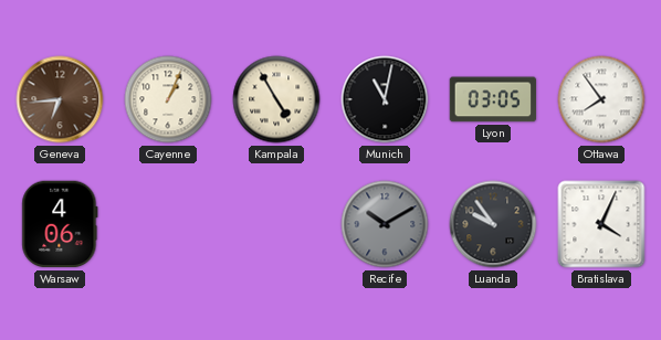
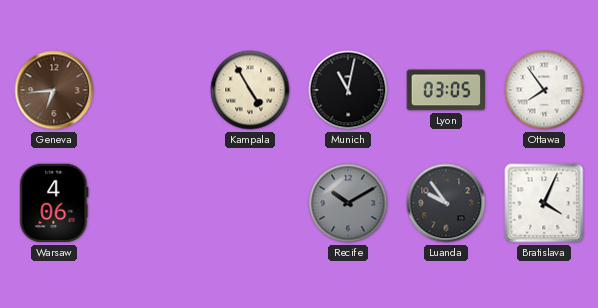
Cayenne: 1:04 -> none (168, 99)
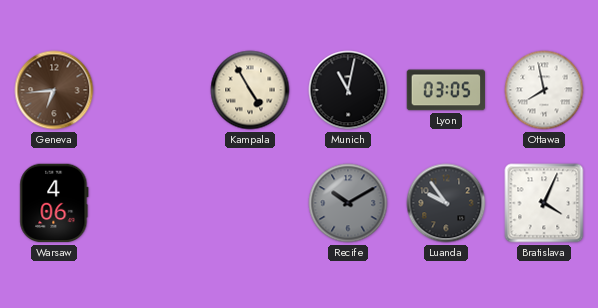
Ottawa: 7:54 -> 7:58 (544, 90)
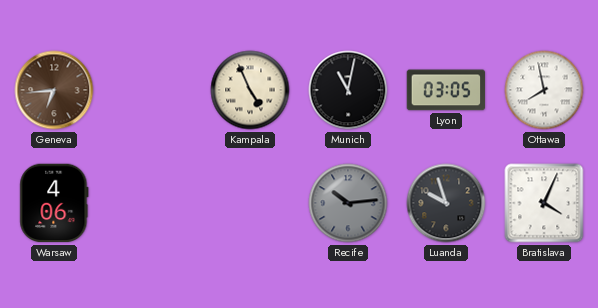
Kampala: 4:55 -> 4:56 (250, 90)
Recife: 10:10 -> 10:14 (348, 203)
Luanda: 9:54 -> 9:57 (446, 203)
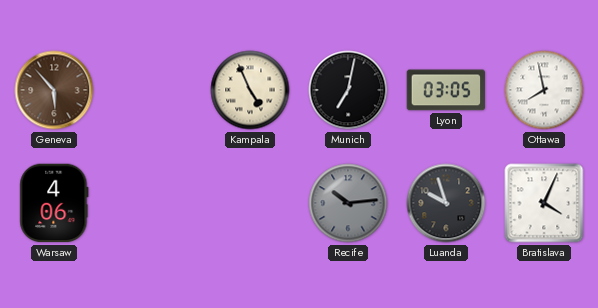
Geneva: 6:44 -> 5:53 (54, 90)
Munich: 11:02 -> 7:02 (348, 90)
